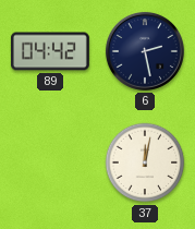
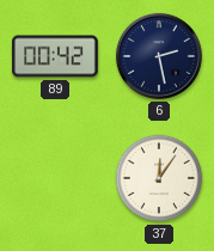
89: 04:42 -> 00:42 (55, 56)
37: 12:02 -> 12:06 (159, 178)
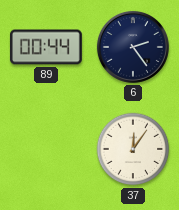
89: 00:42 -> 00:44 (46, 47)
6: 2:28 -> 2:24 (133, 47)
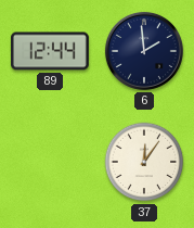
89: 00:44 -> 12:44 (50, 51)
6: 2:24 -> 1:59 (144, 51)
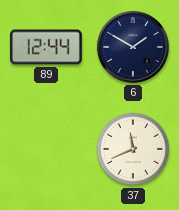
6: 1:59 -> 1:50 (133, 47)
37: 12:06 -> 11:41 (133, 149)
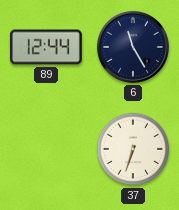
6: 1:50 -> 11:25 (133, 47)
37: 11:41 -> 6:33 (133, 149)
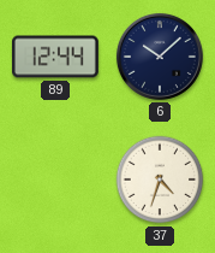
6: 11:25 -> 10:08 (160, 57)
37: 6:33 -> 4:33 (160, 180)
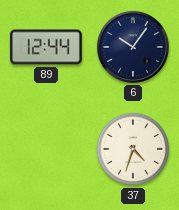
6: 10:08 -> 10:06 (133, 47)
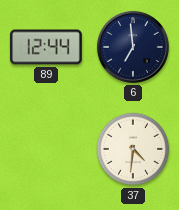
6: 10:06 -> 6:59 (133, 47)
37: 4:33 -> 4:31 (133, 149)
